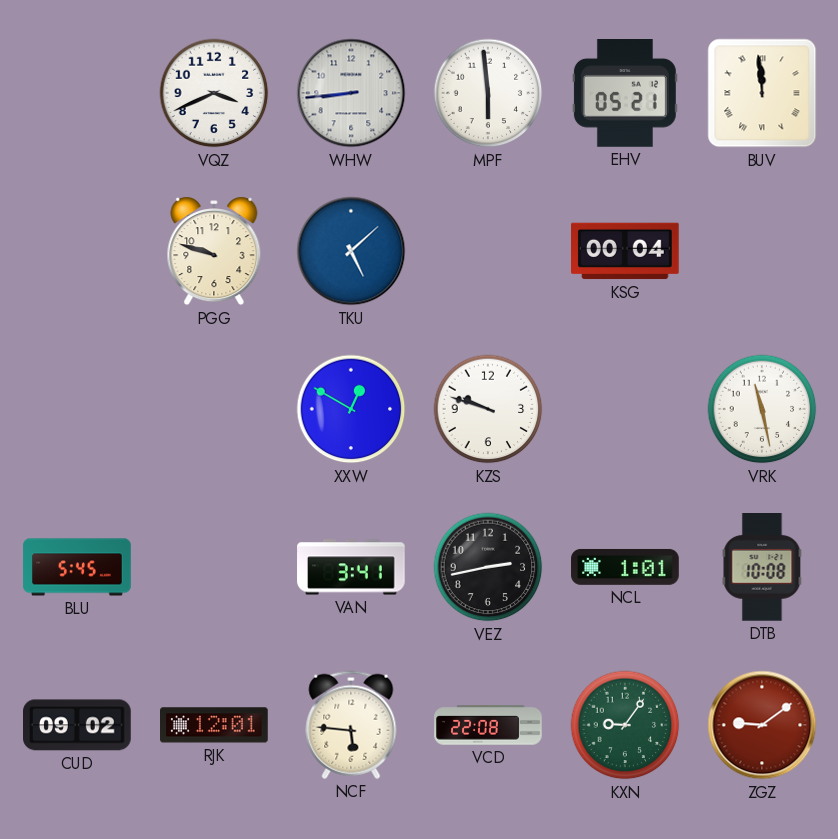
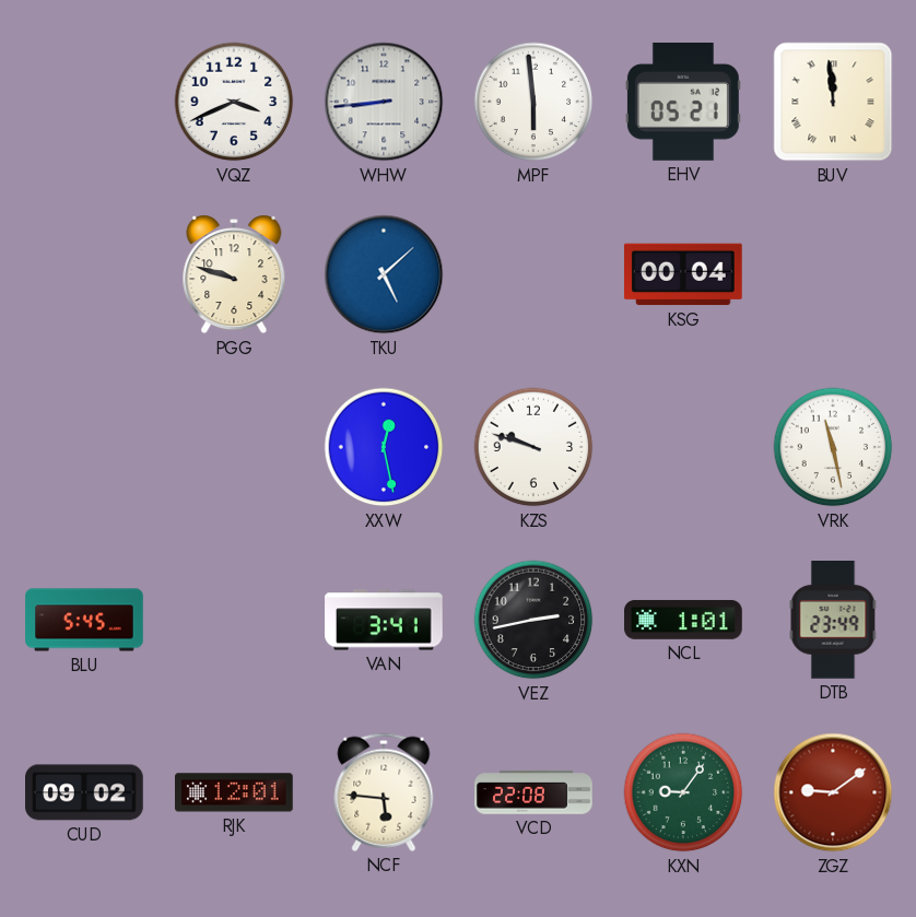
XXW: 12:50 -> 12:28 (384, 447)
DTB: 10:08 -> 23:49 (833, 621)
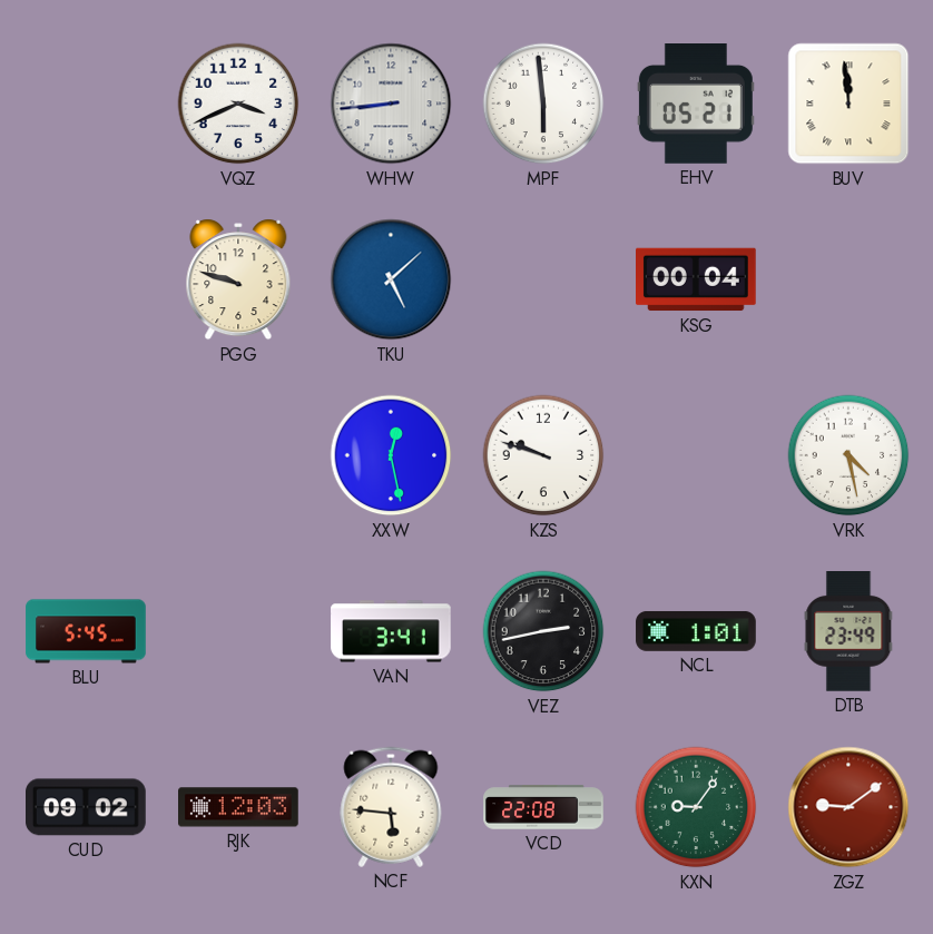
VRK: 11:28 -> 4:28 (848, 455)
RJK: 12:01 -> 12:03 (239, 807)
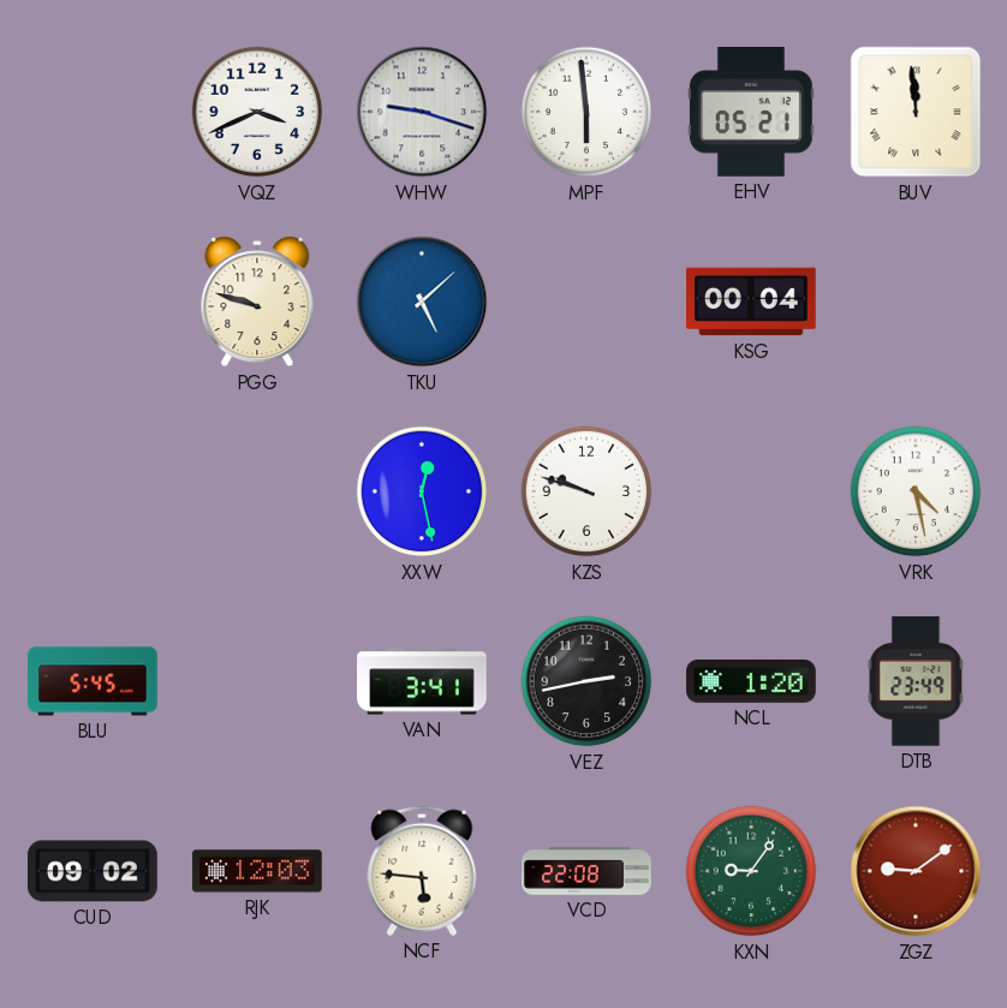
WHW: 8:44 -> 9:18 (422, 112)
NCL: 1:01 -> 1:20 (751, 681)
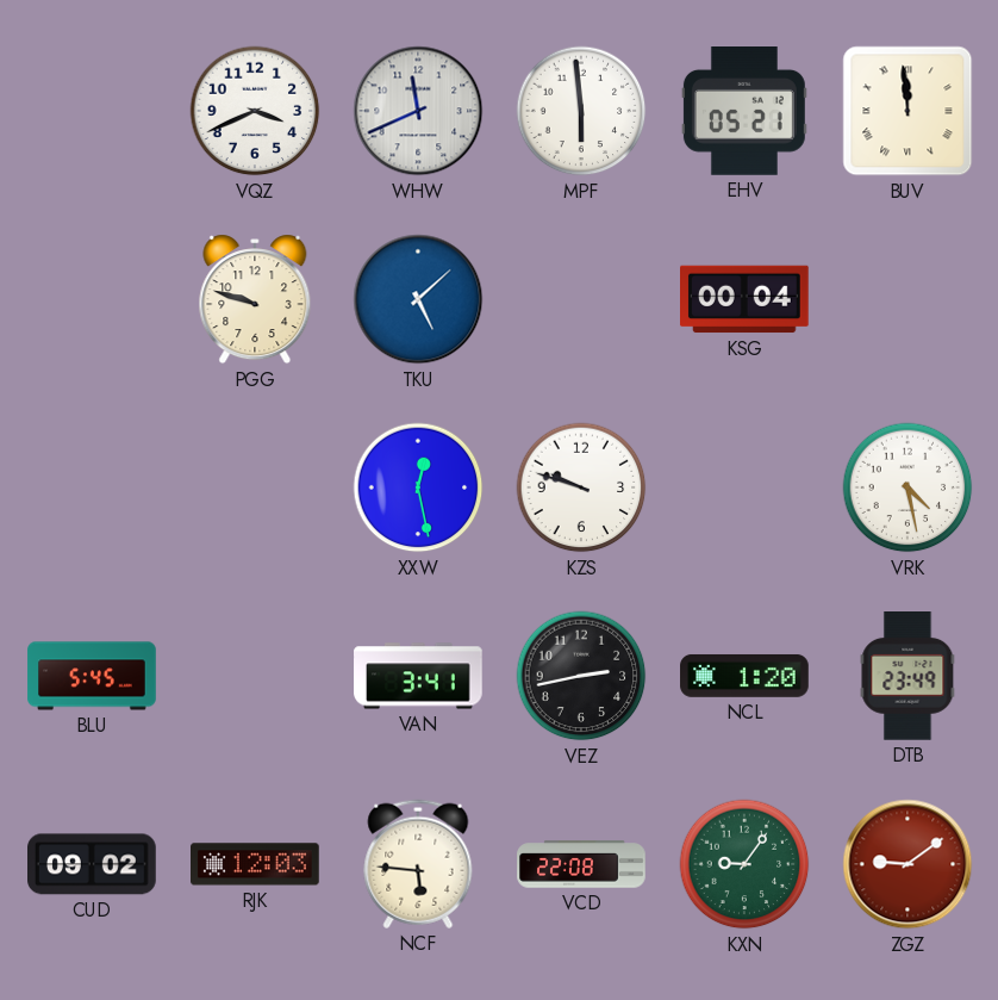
WHW: 9:18 -> 11:41 (418, 111)
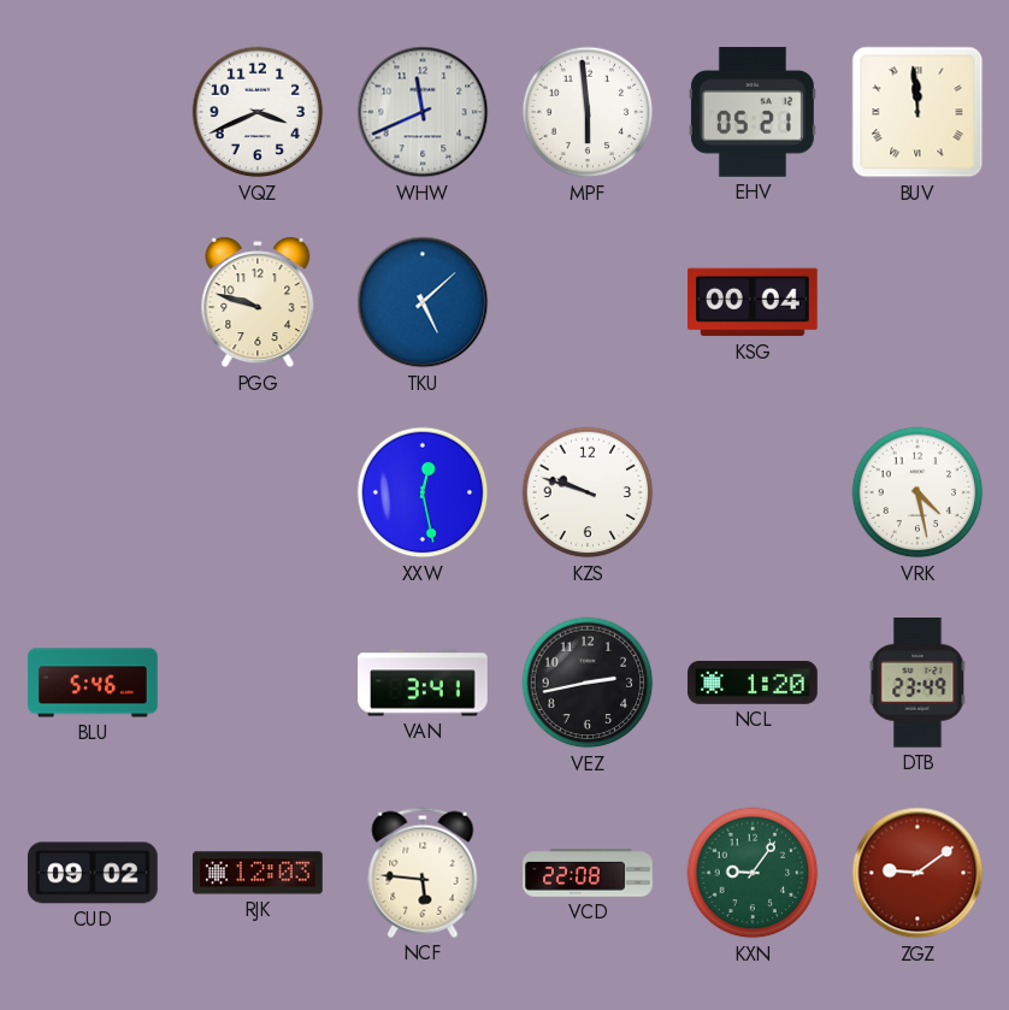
BLU: 5:45 -> 5:46 (93, 683)
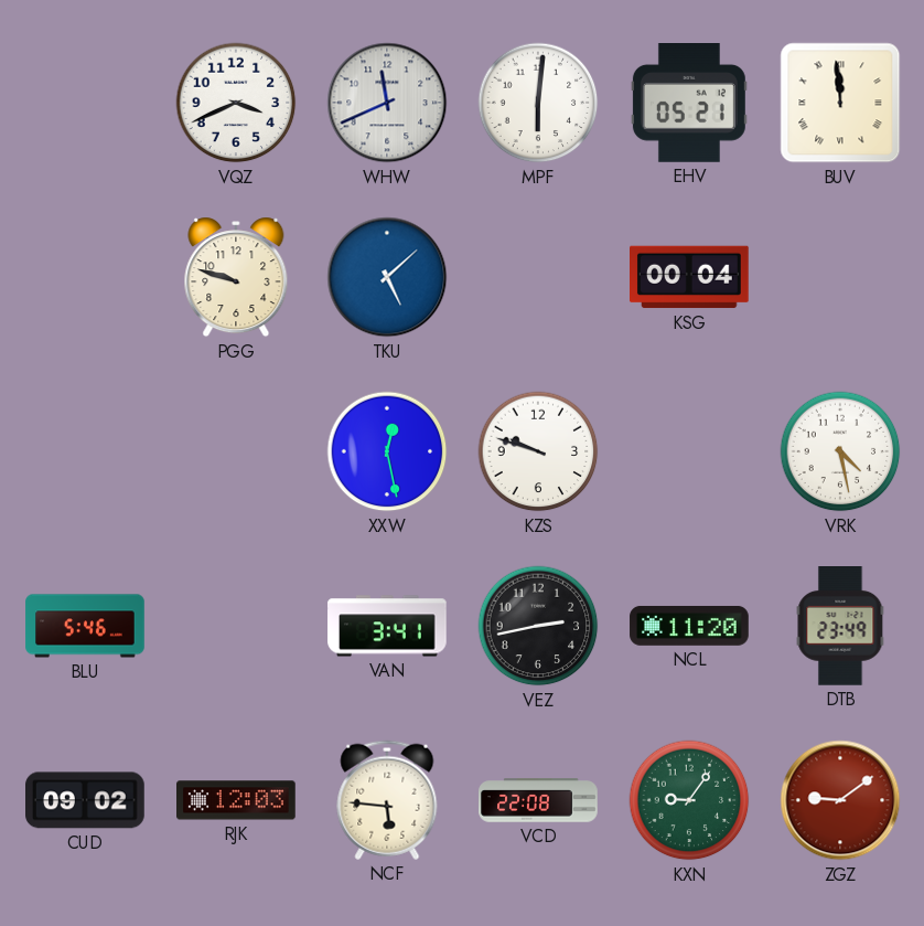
MPF: 5:59 -> 6:01 (538, 103)
NCL: 1:20 -> 11:20 (689, 626)
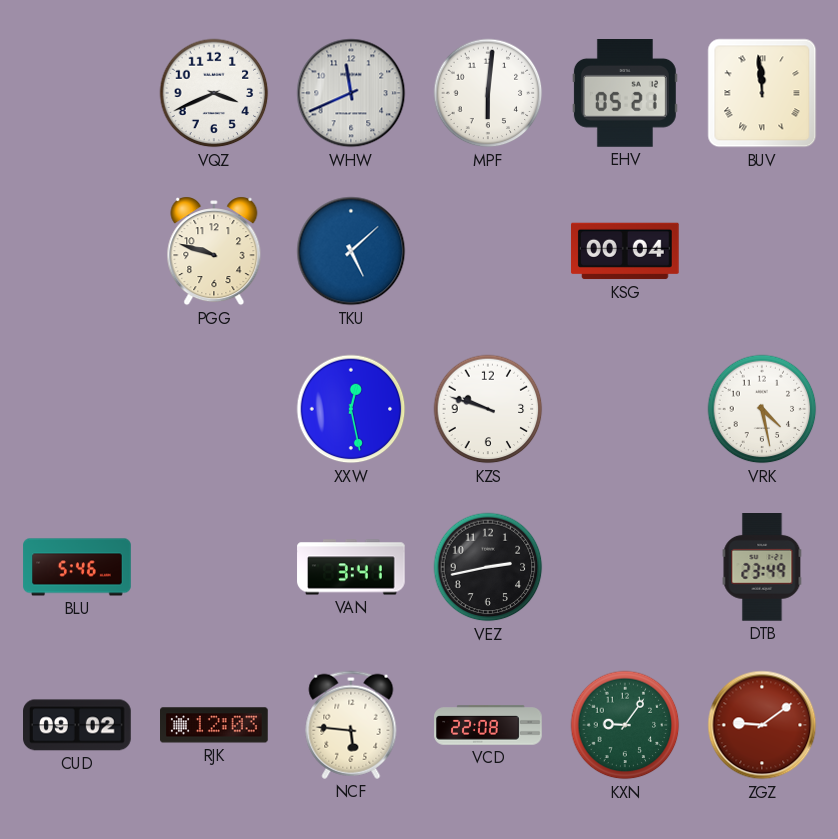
NCL: 11:20 -> none (689, 626)
